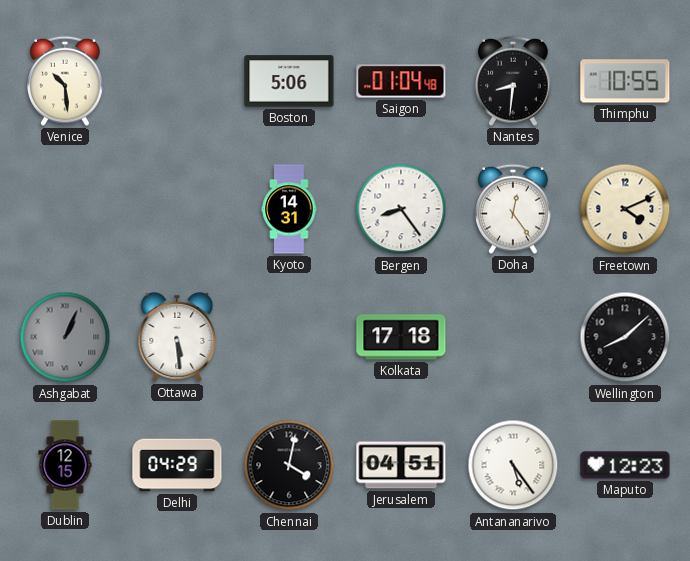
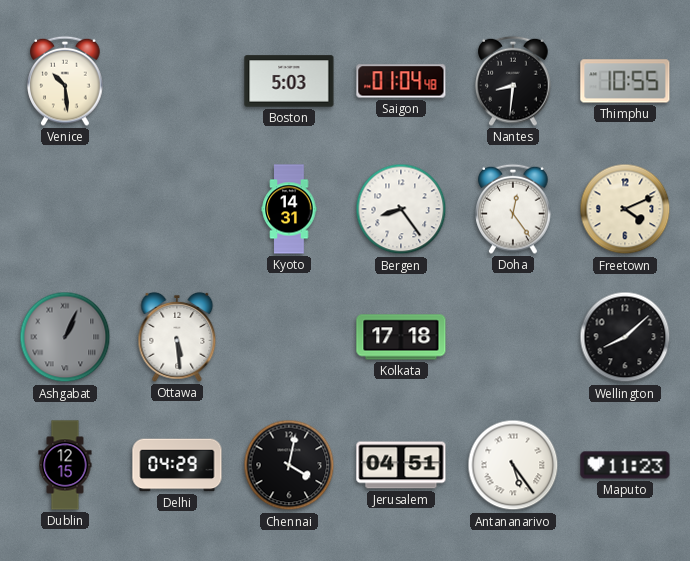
Boston: 5:06 -> 5:03 (289, 81)
Maputo: 12:23 -> 11:23 (625, 465)
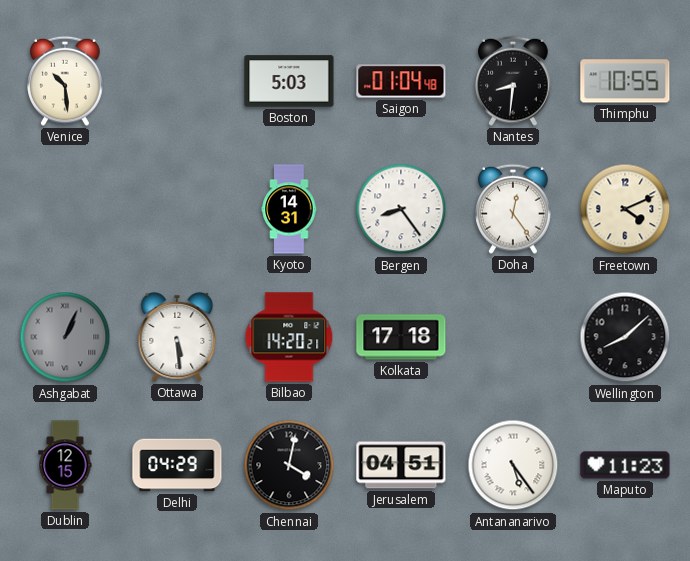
Bilbao: none -> 14:20 (289, 337)
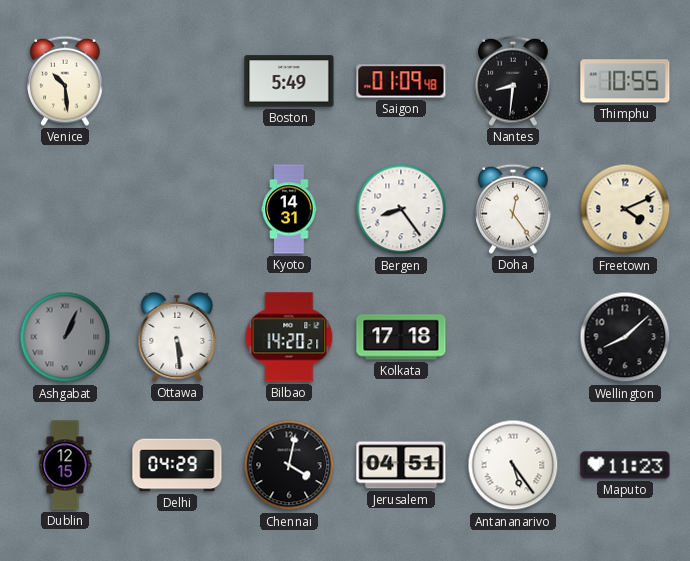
Boston: 5:03 -> 5:49 (289, 81)
Saigon: 01:04 -> 01:09 (401, 81)
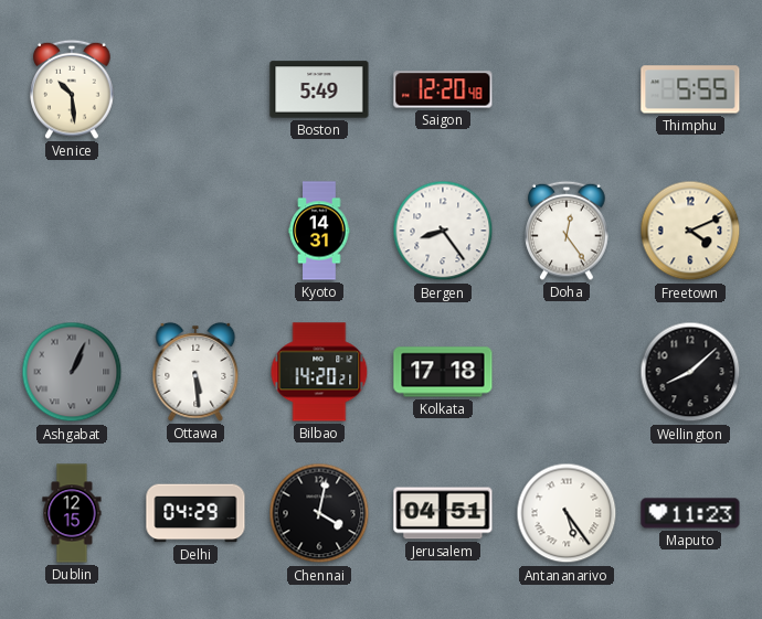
Saigon: 01:09 -> 12:20 (443, 89)
Nantes: 8:31 -> none (513, 81)
Thimphu: 10:55 -> 5:55 (690, 89)
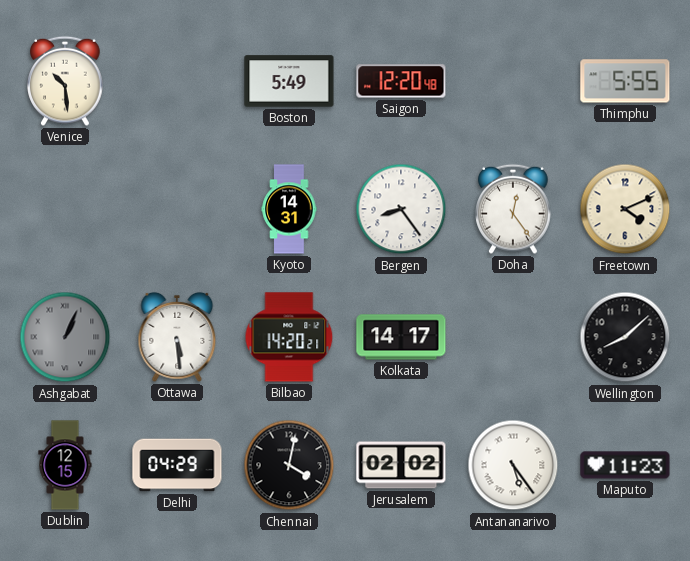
Kolkata: 17:18 -> 14:17 (401, 337)
Jerusalem: 04:51 -> 02:02 (401, 465)
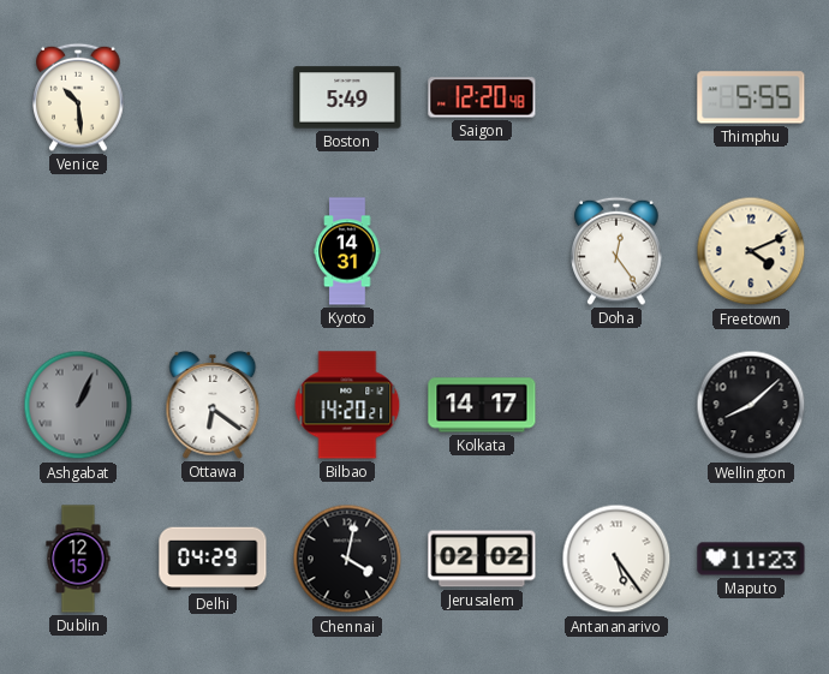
Bergen: 8:24 -> none (401, 209)
Ottawa: 5:29 -> 6:21 (213, 405)
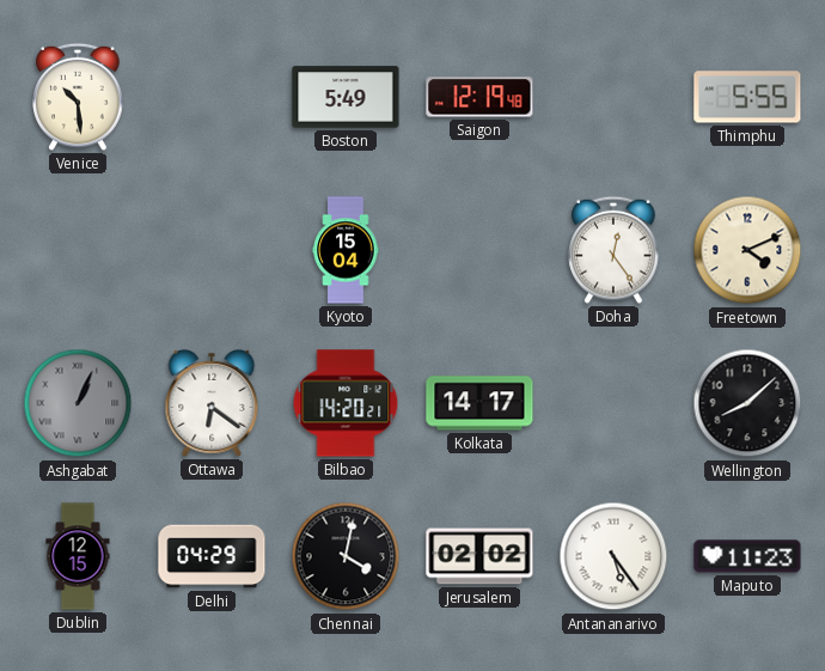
Saigon: 12:20 -> 12:19 (479, 97)
Kyoto: 14:31 -> 15:04 (346, 250)
